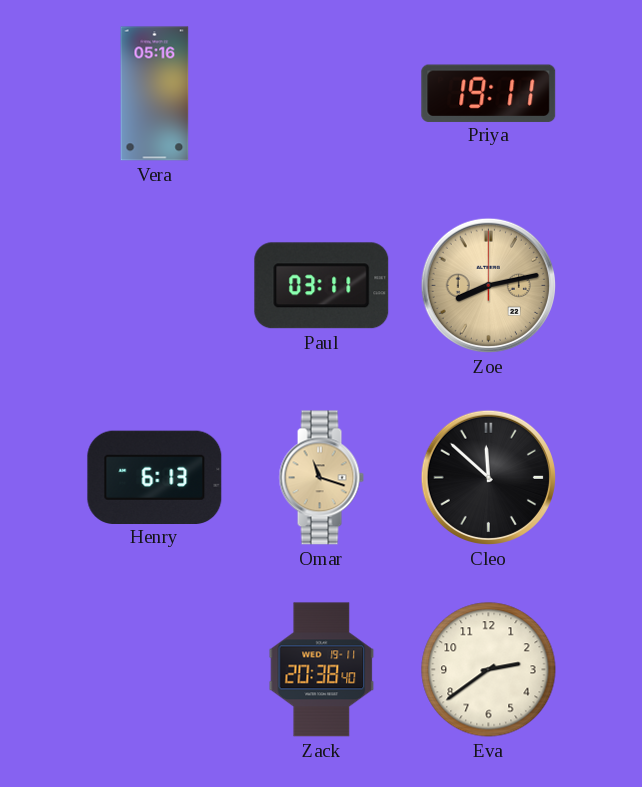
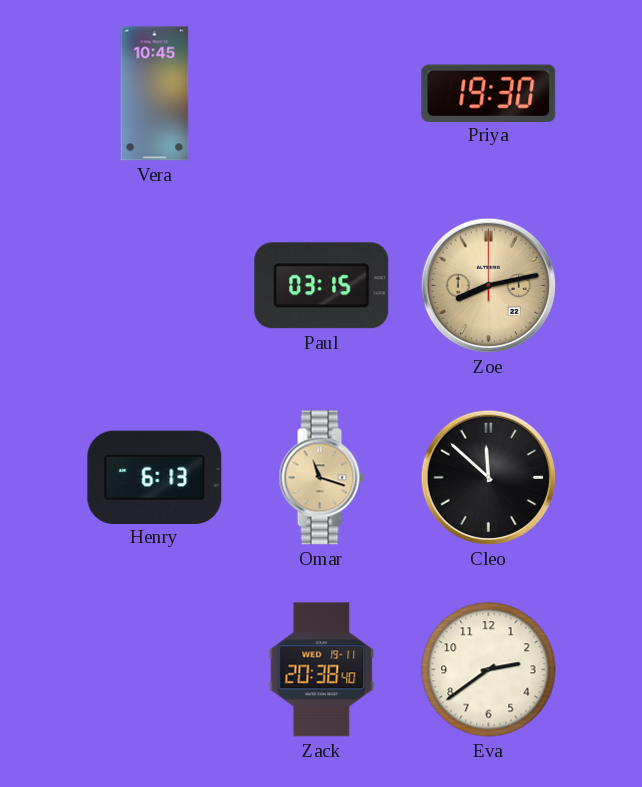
Vera: 05:16 -> 10:45 (155, 94)
Priya: 19:11 -> 19:30 (489, 93)
Paul: 03:11 -> 03:15 (322, 286)
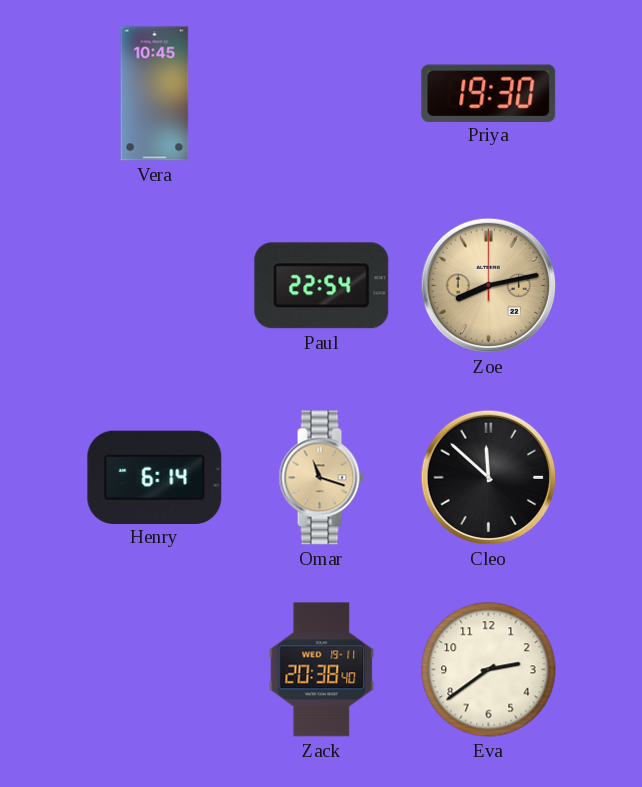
Paul: 03:15 -> 22:54 (322, 286)
Henry: 6:13 -> 6:14 (155, 477)
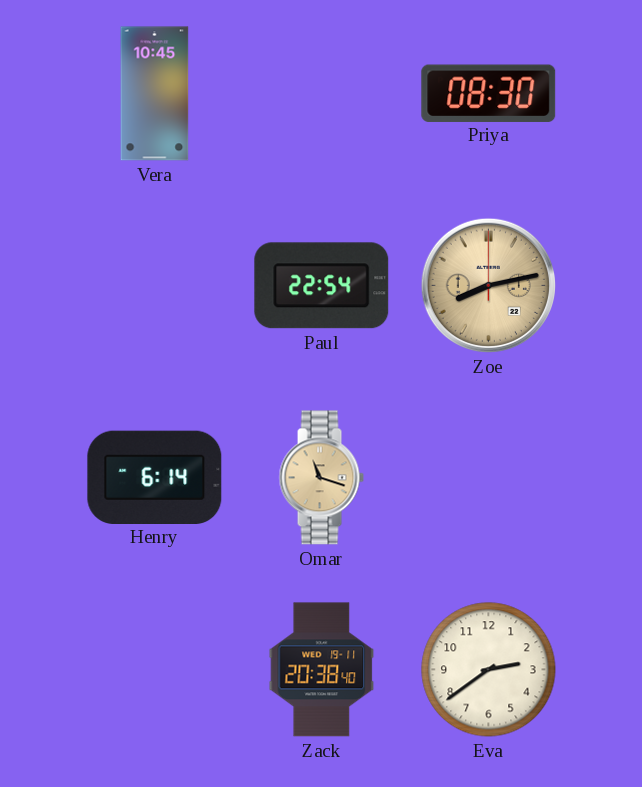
Priya: 19:30 -> 08:30 (489, 93)
Cleo: 11:52 -> none (488, 477)
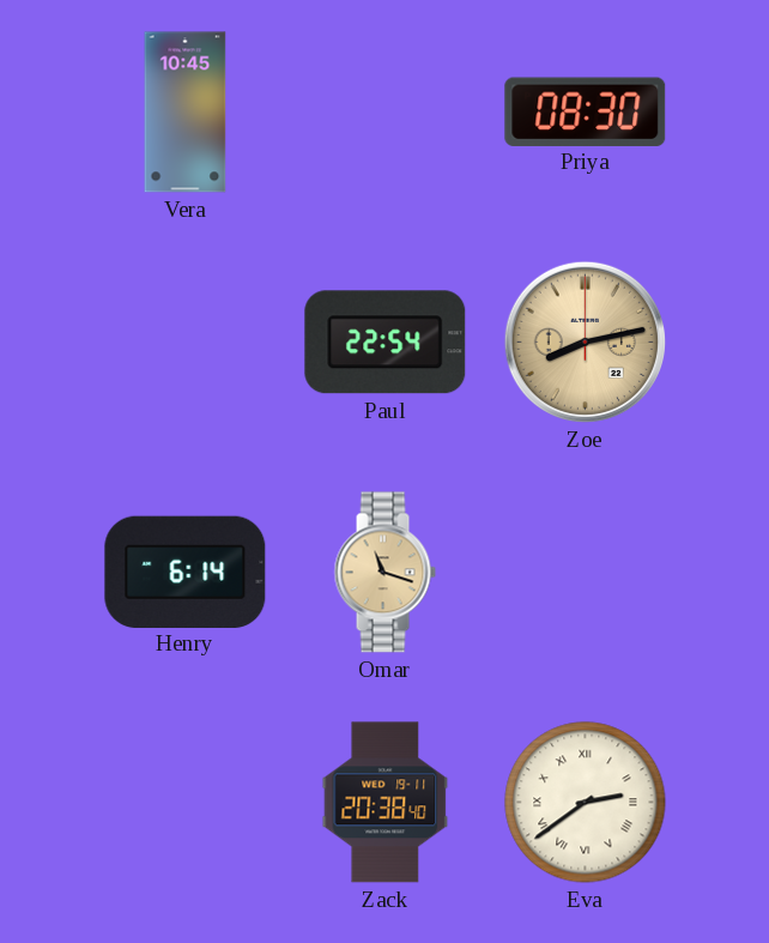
Eva numerals: Arabic -> Roman (586, 803)
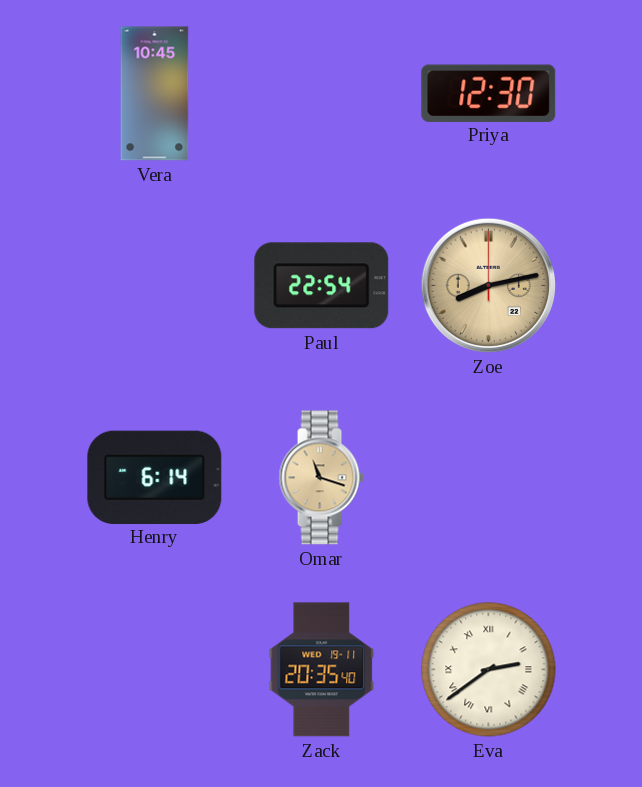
Priya: 08:30 -> 12:30 (489, 93)
Zack: 20:38 -> 20:35 (322, 670)
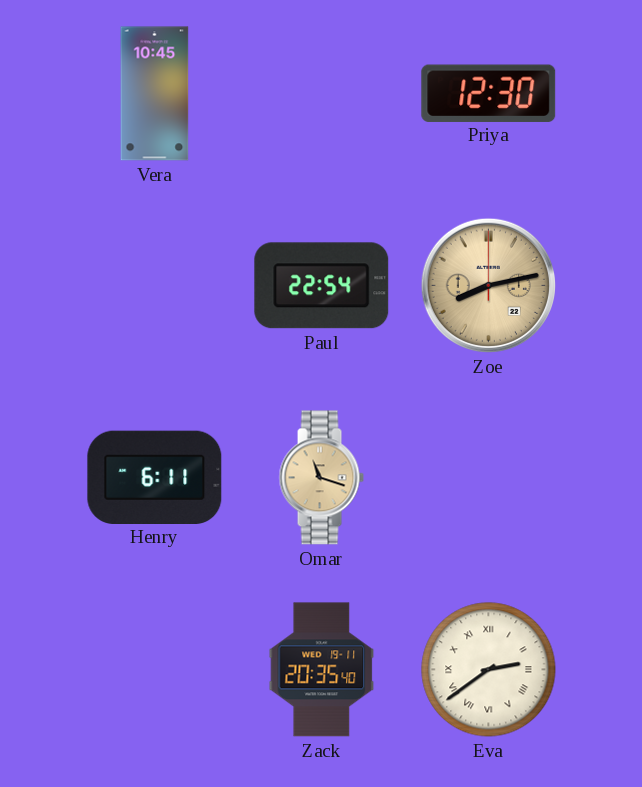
Henry: 6:14 -> 6:11 (155, 477)
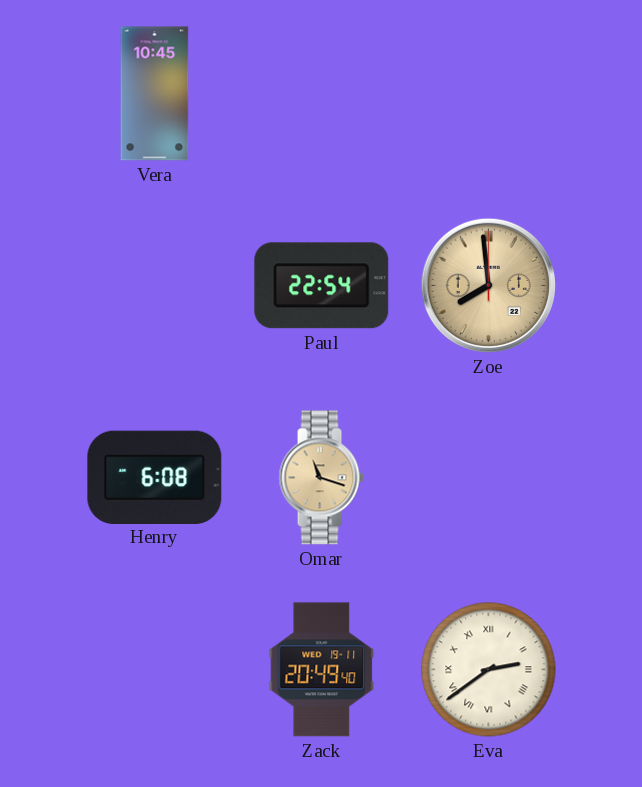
Priya: 12:30 -> none (489, 93)
Zoe: 8:13 -> 7:59 (488, 285)
Henry: 6:11 -> 6:08 (155, 477)
Zack: 20:35 -> 20:49 (322, 670)
